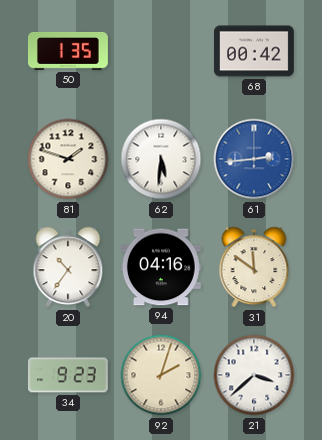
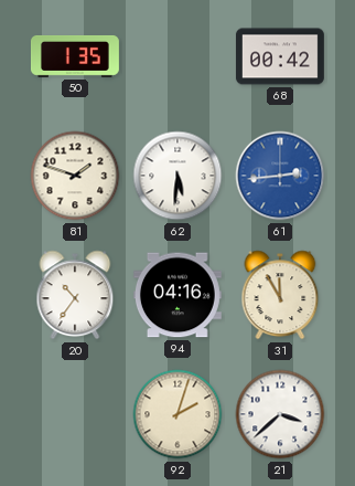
31: 11:51 -> 11:55 (280, 295)
34: 9:23 -> none (68, 375)
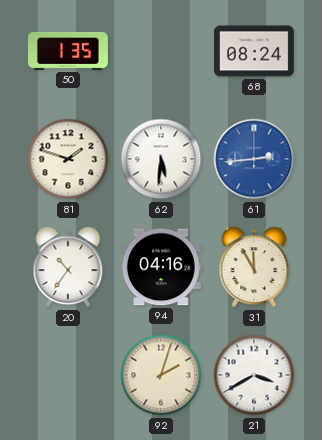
68: 00:42 -> 08:24 (254, 51)
21: 3:38 -> 3:40 (254, 375)
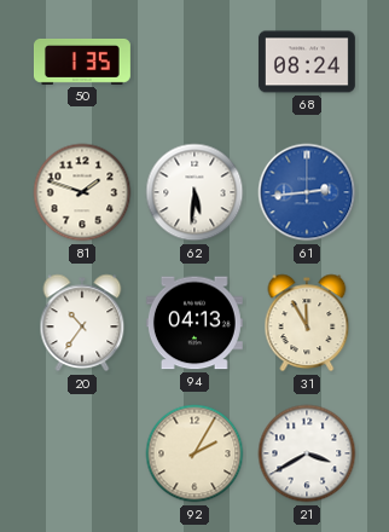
94: 04:16 -> 04:13 (194, 323)
92: 2:03 -> 2:05 (194, 453)
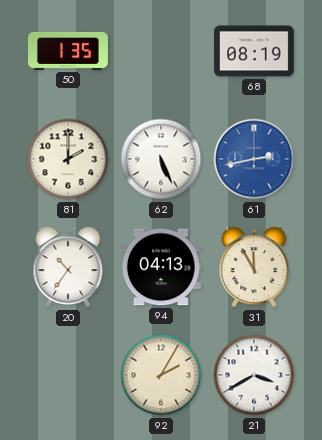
68: 08:24 -> 08:19 (254, 51)
81: 1:48 -> 2:00 (68, 159)
62: 5:31 -> 5:26 (161, 159)
61: 2:44 -> 2:43 (254, 159)
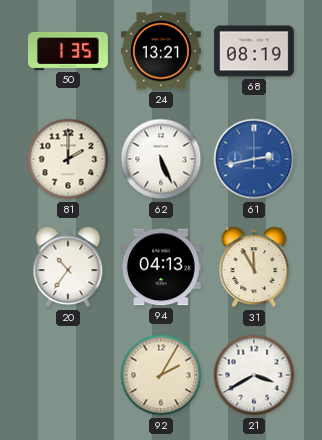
24: none -> 13:21 (161, 51)
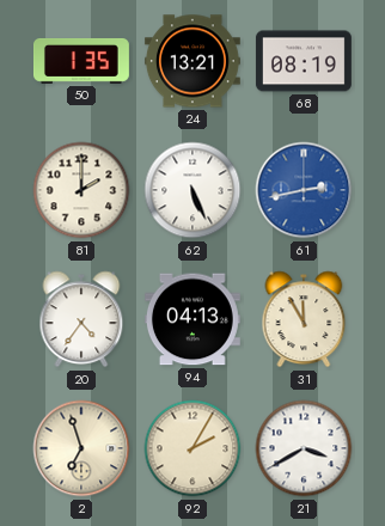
20: 10:36 -> 4:36 (81, 319)
2: none -> 6:57 (81, 448)
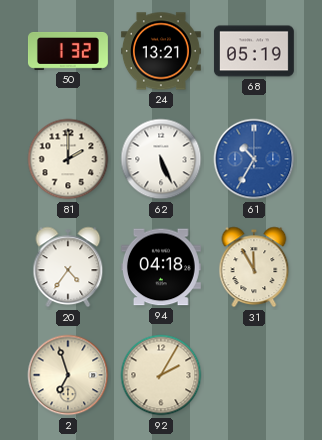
50: 1:35 -> 1:32 (68, 51)
68: 08:19 -> 05:19 (254, 51)
61: 2:43 -> 10:35 (254, 159)
94: 04:13 -> 04:18 (161, 267)
21: 3:40 -> none (304, 448)
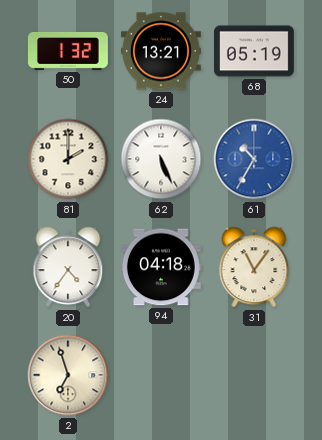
31: 11:55 -> 11:06 (254, 267)
92: 2:05 -> none (161, 375)
